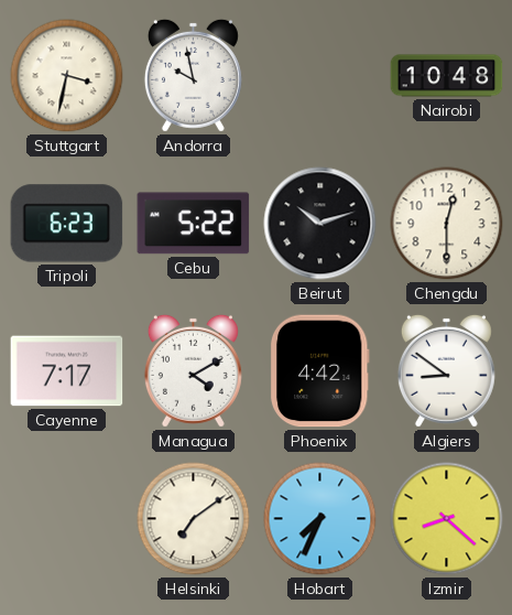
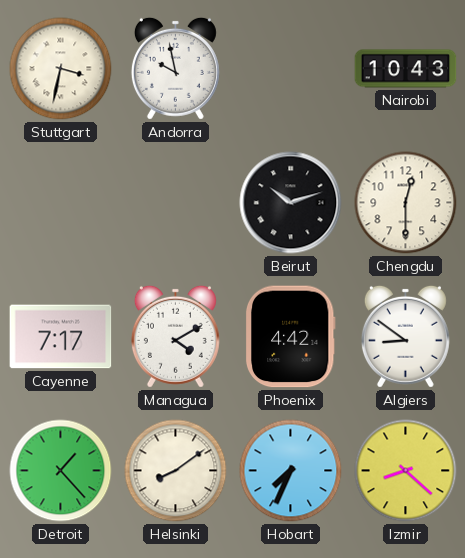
Nairobi: 10:48 -> 10:43 (406, 69)
Tripoli: 6:23 -> none (67, 224)
Cebu: 5:22 -> none (194, 224)
Detroit: none -> 1:23 (61, 471)
Helsinki: 7:09 -> 8:09 (176, 471)
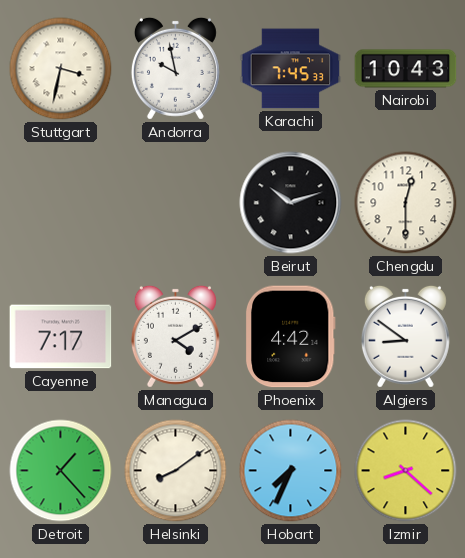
Karachi: none -> 7:45 (291, 69)
